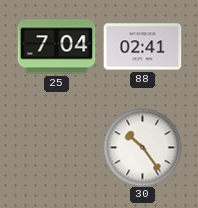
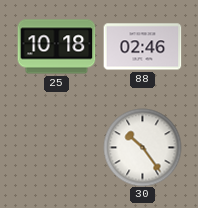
25: 7:04 -> 10:18 (56, 47)
88: 02:41 -> 02:46 (142, 47)
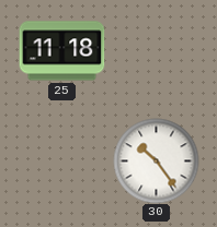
25: 10:18 -> 11:18 (61, 51)
88: 02:46 -> none (142, 47)
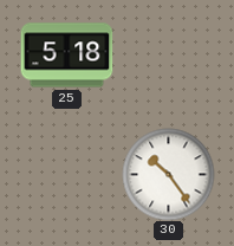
25: 11:18 -> 5:18 (66, 56)
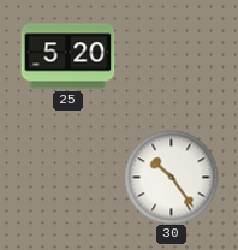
25: 5:18 -> 5:20 (67, 56)
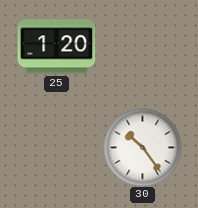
25: 5:20 -> 1:20 (56, 47)
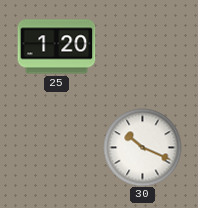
30: 10:24 -> 10:19 (142, 147)
